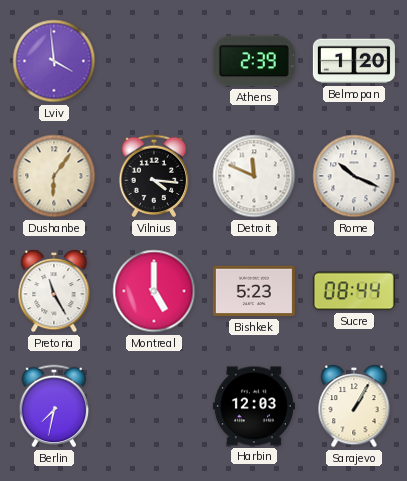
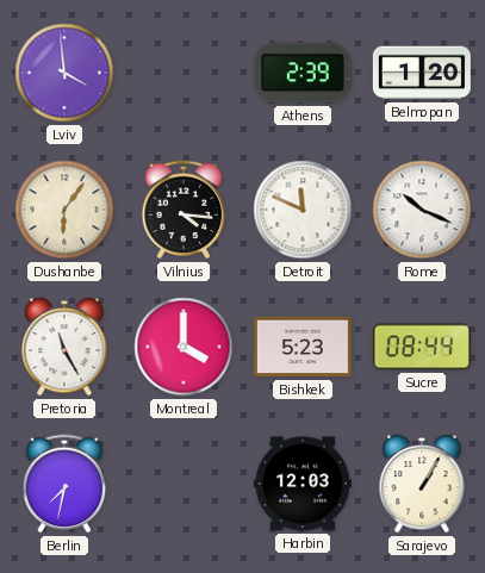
Montreal: 5:00 -> 4:00 (184, 347)
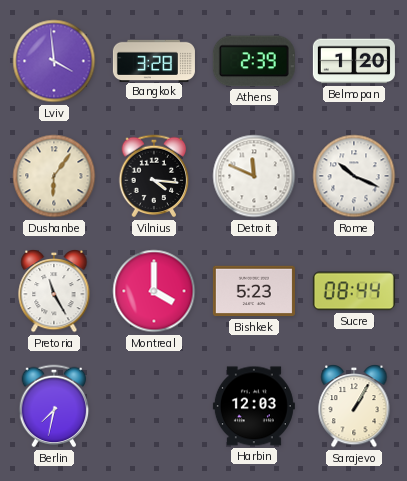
Bangkok: none -> 3:28 (154, 60)
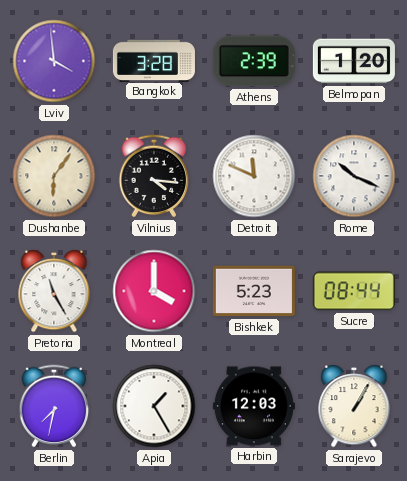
Apia: none -> 1:25 (154, 406)
